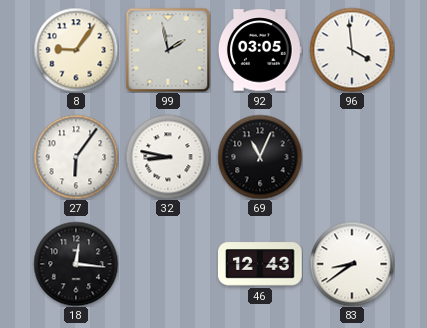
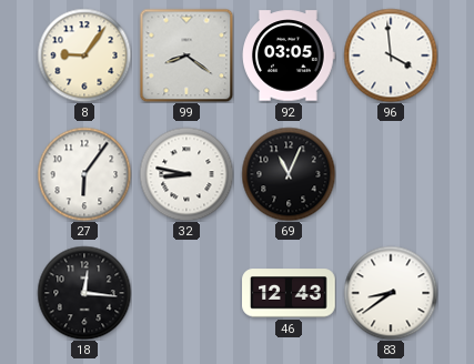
99: 1:58 -> 8:21 (186, 55)
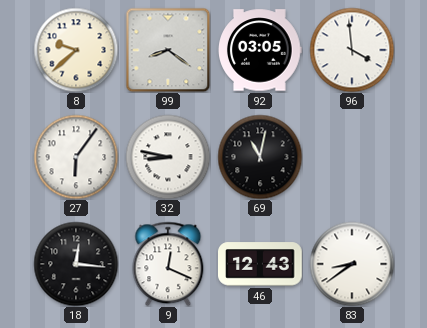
8: 9:06 -> 9:38 (76, 50)
69: 11:04 -> 11:02 (260, 157)
9: none -> 12:19 (168, 264)
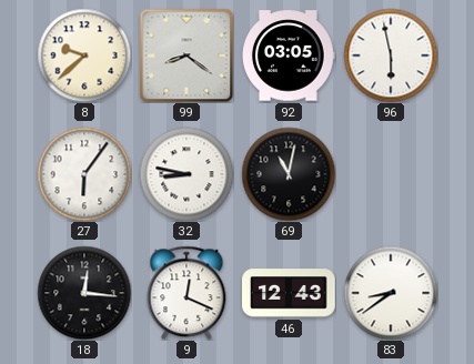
96: 3:59 -> 5:58 (391, 55)
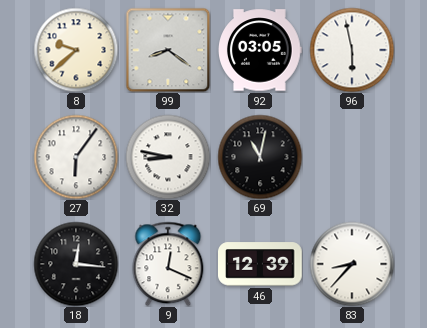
46: 12:43 -> 12:39 (261, 264)
83: 8:39 -> 8:37 (352, 264)
